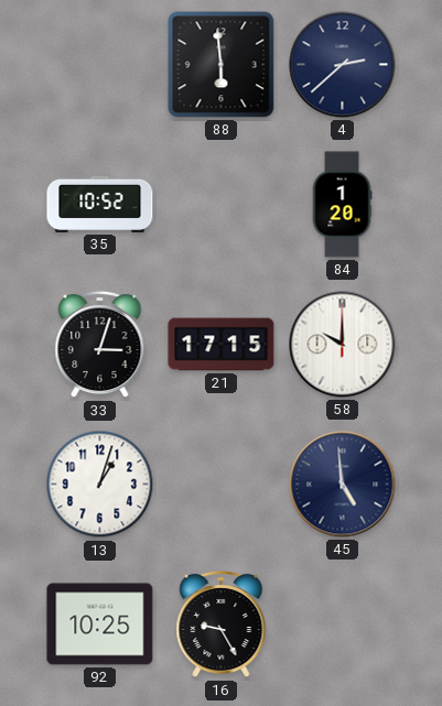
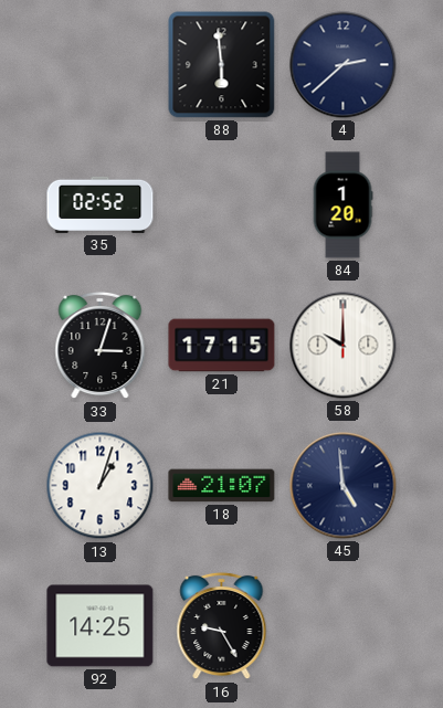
35: 10:52 -> 02:52 (101, 204)
18: none -> 21:07 (222, 486)
92: 10:25 -> 14:25 (101, 626)
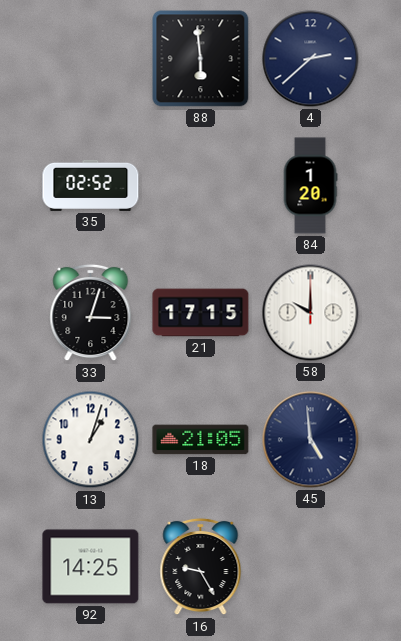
18: 21:07 -> 21:05 (201, 440)
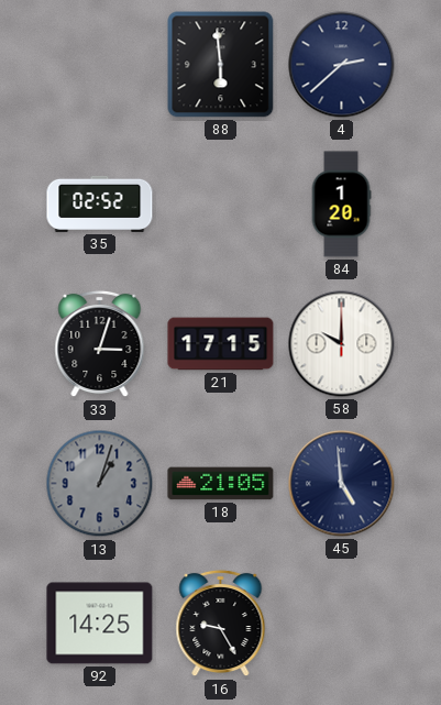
13 dial: white -> grey (100, 484)
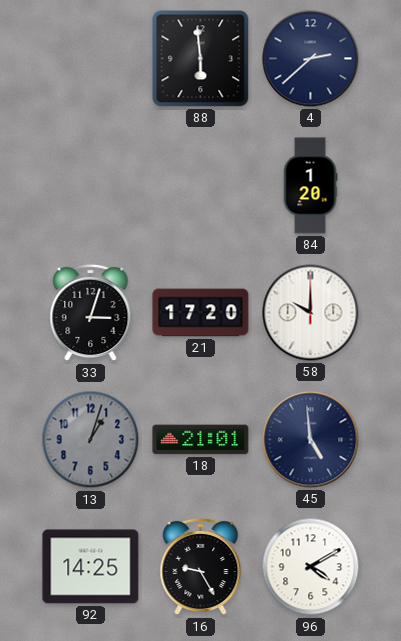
35: 02:52 -> none (100, 203)
21: 17:15 -> 17:20 (201, 313)
18: 21:05 -> 21:01 (201, 440)
96: none -> 4:10 (311, 567)
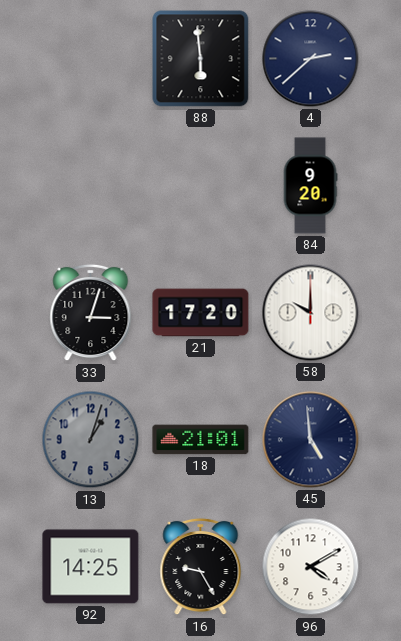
84: 1:20 -> 9:20 (310, 186)
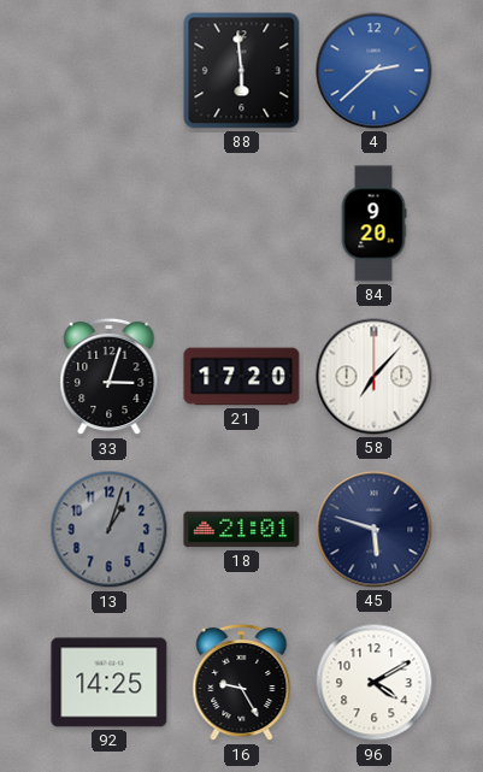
4 dial: navy -> blue (375, 71)
58: 10:00 -> 7:07 (375, 377)
45: 4:59 -> 5:48 (375, 530)
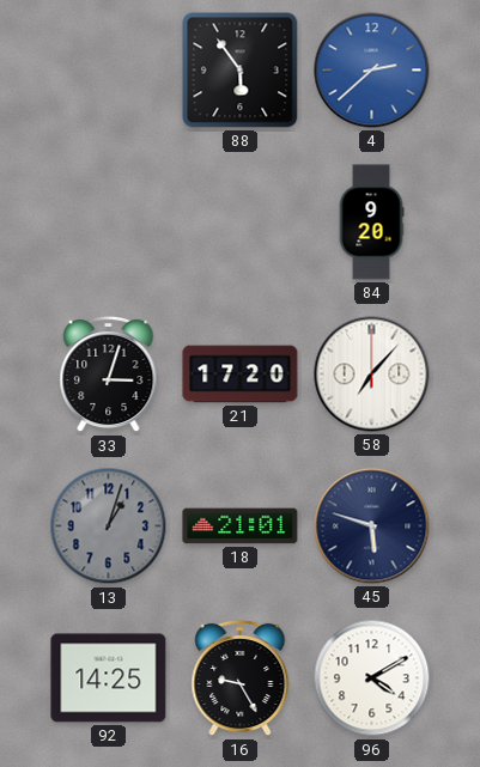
88: 5:59 -> 5:54 (241, 71)
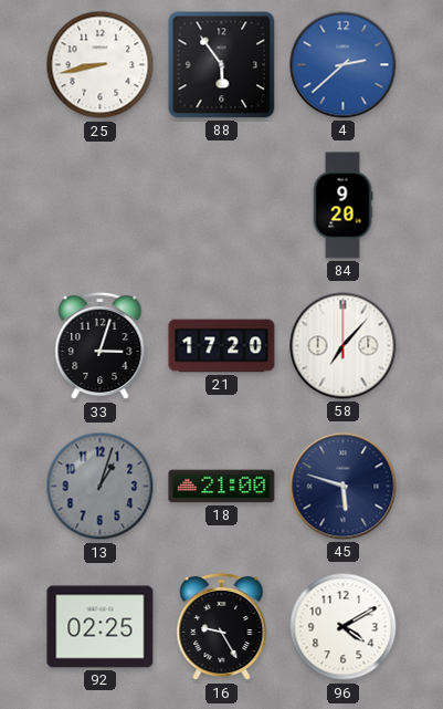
25: none -> 8:43 (101, 65)
18: 21:01 -> 21:00 (222, 487)
92: 14:25 -> 02:25 (101, 627)
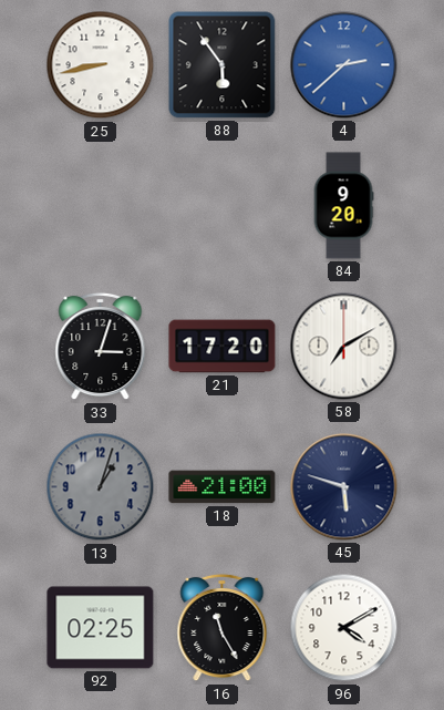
58: 7:07 -> 7:10 (344, 347)
16: 9:25 -> 11:25 (223, 628)
